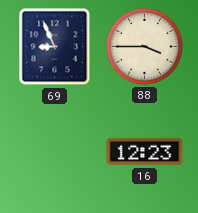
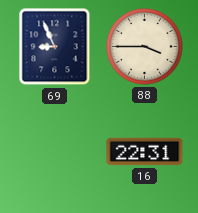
16: 12:23 -> 22:31 (145, 152)
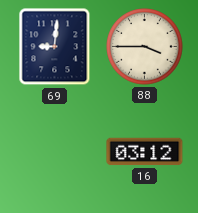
69: 8:56 -> 9:01 (55, 47)
16: 22:31 -> 03:12 (145, 152)
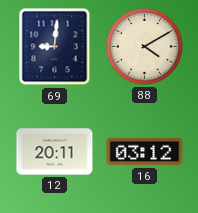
88: 3:45 -> 4:10 (145, 47)
12: none -> 20:11 (55, 152)
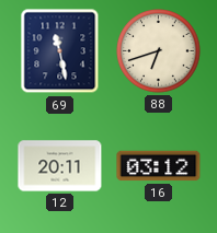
69: 9:01 -> 11:28 (60, 51)
88: 4:10 -> 6:42 (159, 51)
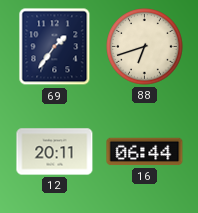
69: 11:28 -> 1:36 (55, 47)
16: 03:12 -> 06:44 (145, 152)
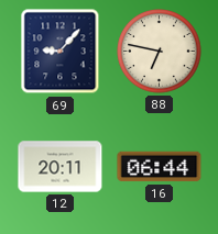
69: 1:36 -> 9:07 (61, 52)
88: 6:42 -> 6:47 (160, 52)
